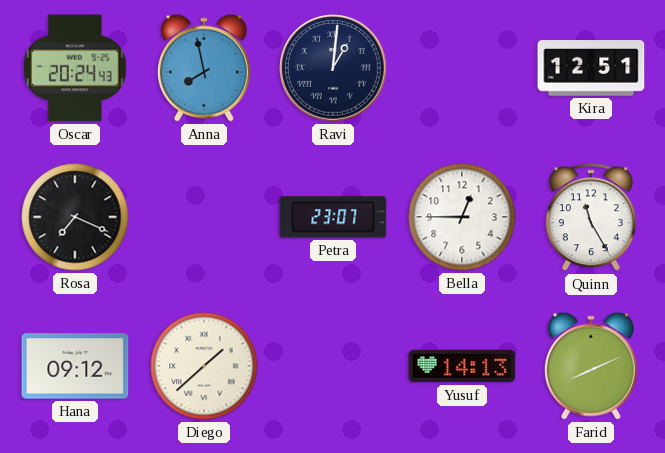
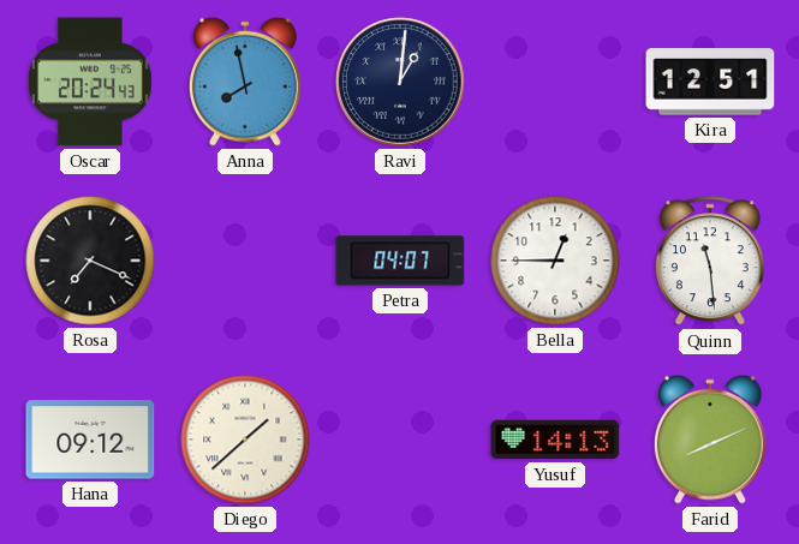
Petra: 23:07 -> 04:07 (400, 261)
Quinn: 11:25 -> 11:29 (710, 262)
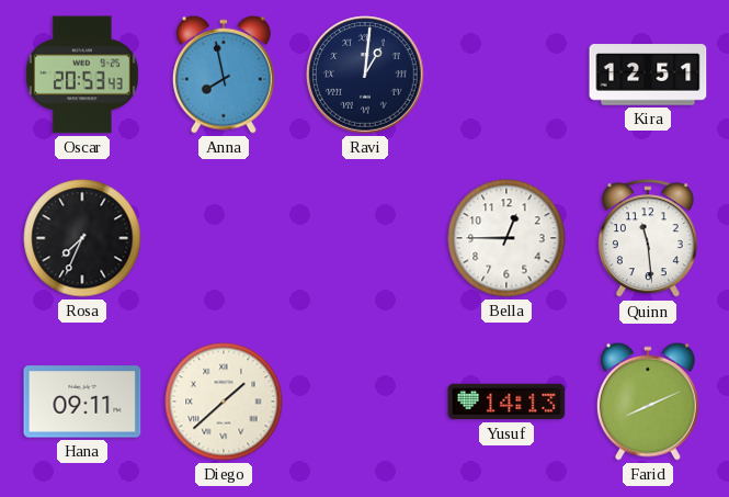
Oscar: 20:24 -> 20:53 (82, 75)
Rosa: 7:19 -> 7:34 (82, 238)
Petra: 04:07 -> none (400, 261)
Hana: 09:12 -> 09:11 (82, 402)
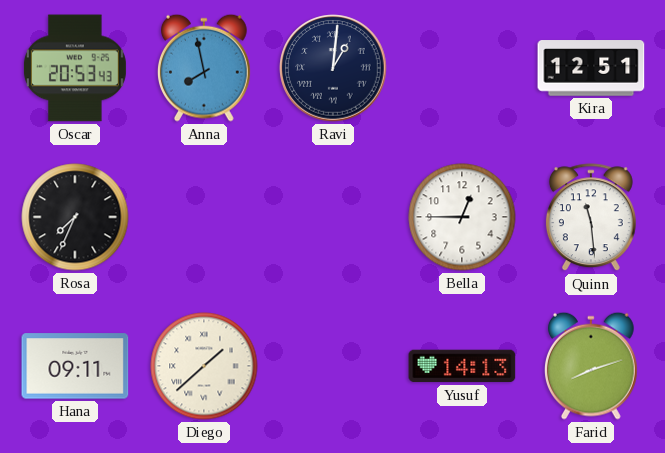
Farid: 8:11 -> 8:12 (591, 366)
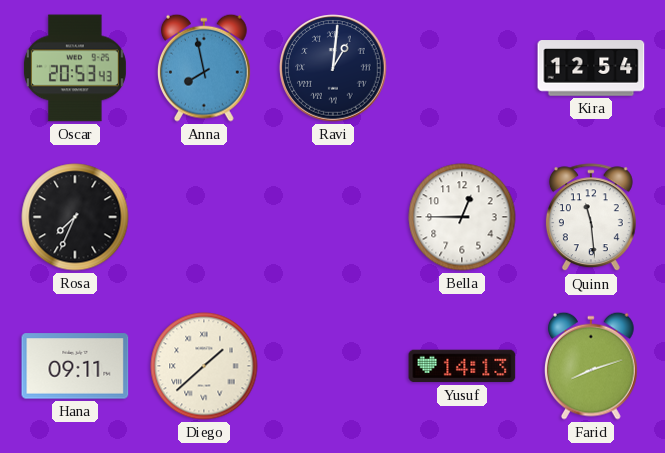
Kira: 12:51 -> 12:54 (591, 68)
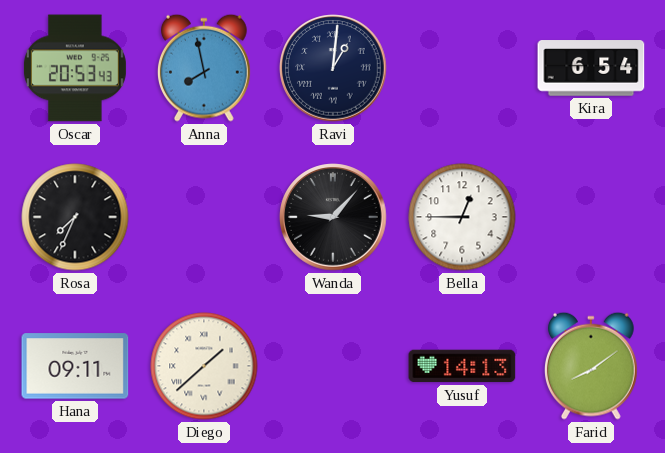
Kira: 12:54 -> 6:54 (591, 68)
Wanda: none -> 9:07 (333, 217)
Quinn: 11:29 -> none (591, 218)
Farid: 8:12 -> 8:09 (591, 366)
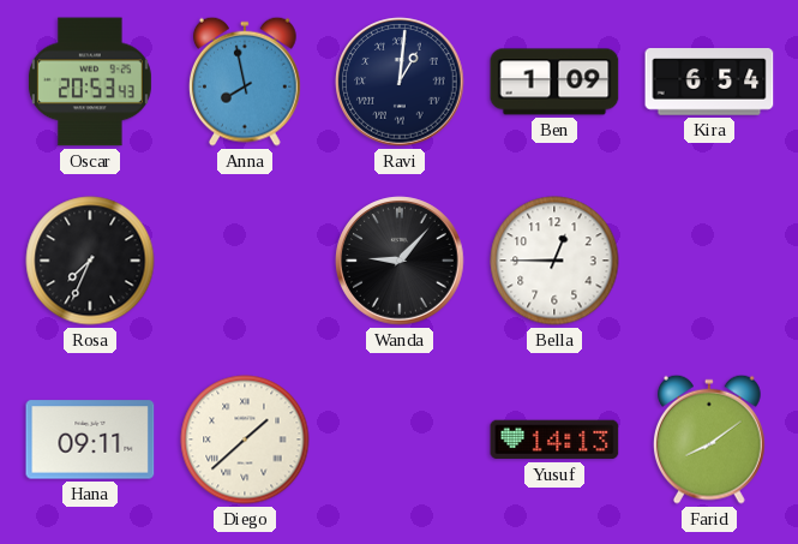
Ben: none -> 1:09 (554, 82)
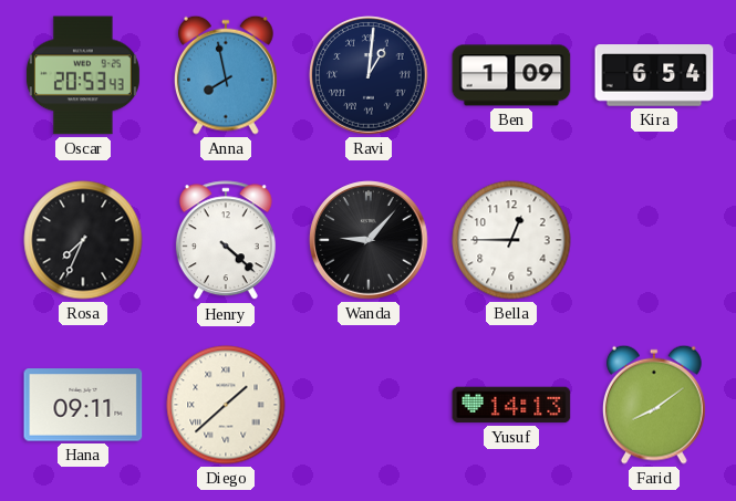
Henry: none -> 4:22 (226, 241)
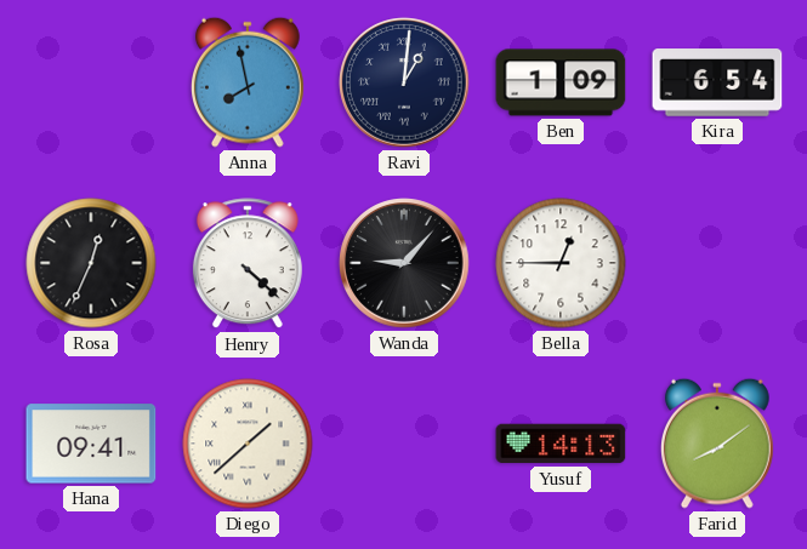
Oscar: 20:53 -> none (83, 75)
Rosa: 7:34 -> 12:34 (91, 263)
Hana: 09:11 -> 09:41 (91, 444)
